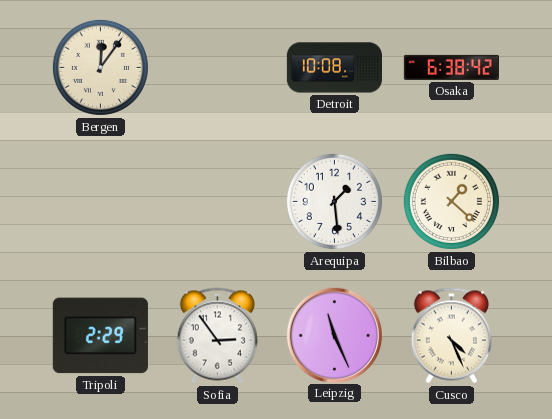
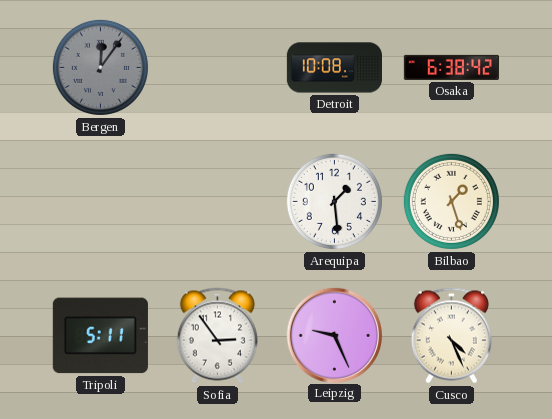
Bergen dial: cream -> grey (100, 67)
Bilbao: 1:22 -> 1:27 (451, 201)
Tripoli: 2:29 -> 5:11 (100, 336)
Leipzig: 11:26 -> 9:26 (334, 335)
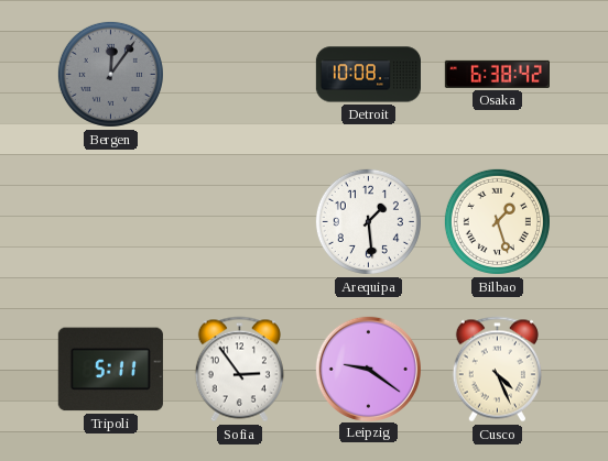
Leipzig: 9:26 -> 9:21 (368, 369)
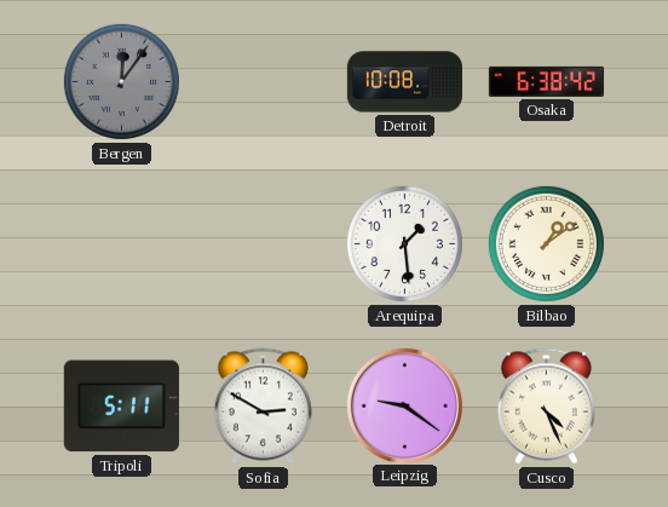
Bilbao: 1:27 -> 1:09 (546, 243)
Sofia: 2:54 -> 2:50 (263, 407)
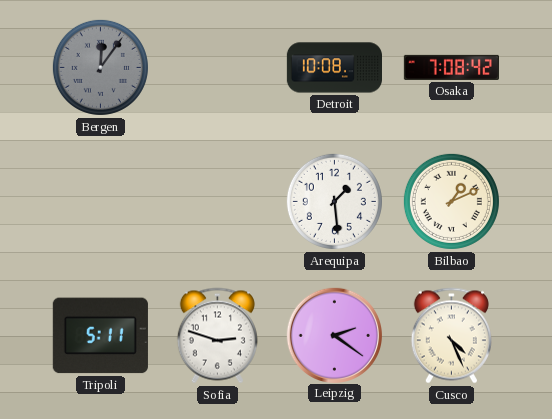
Osaka: 6:38 -> 7:08 (451, 67)
Bilbao: 1:09 -> 1:11 (451, 201)
Sofia: 2:50 -> 2:48 (217, 336)
Leipzig: 9:21 -> 2:21 (334, 335)
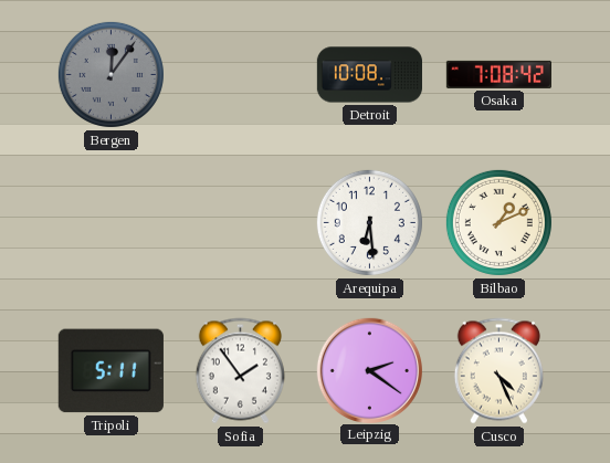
Arequipa: 1:29 -> 6:29 (369, 222)
Sofia: 2:48 -> 1:54 (240, 371)
